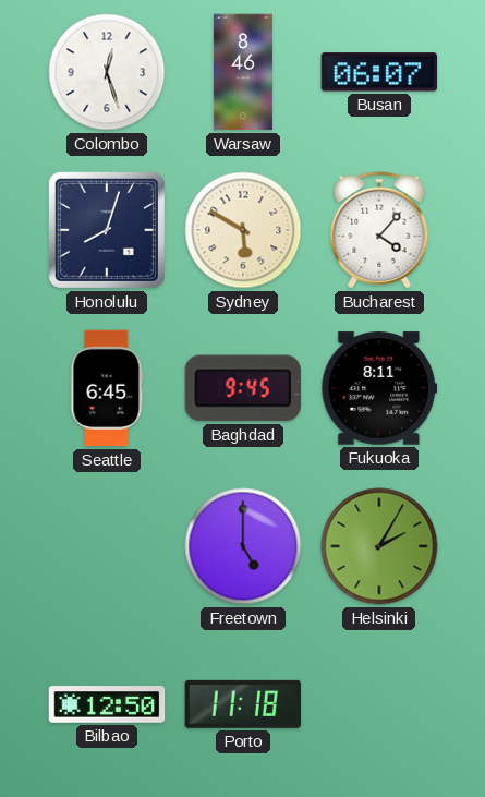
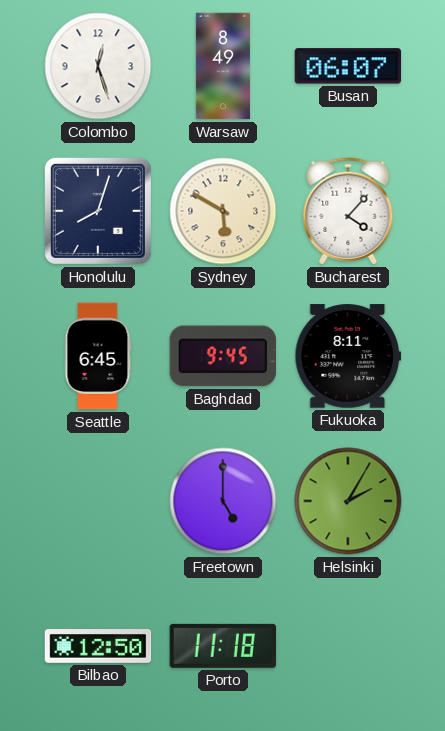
Warsaw: 8:46 -> 8:49 (223, 66)
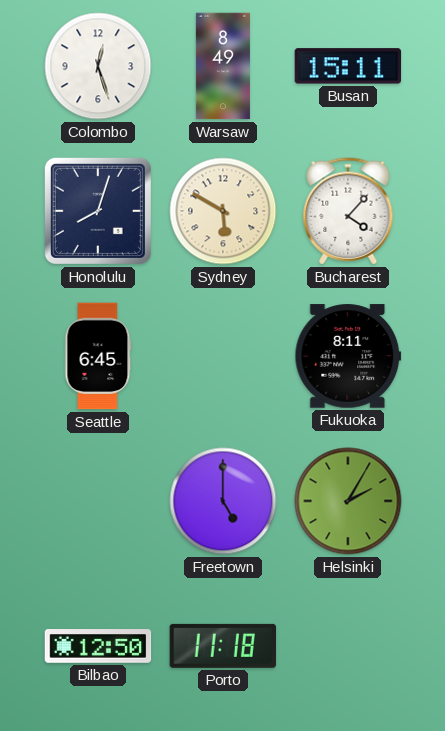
Busan: 06:07 -> 15:11 (348, 66)
Baghdad: 9:45 -> none (223, 356)
